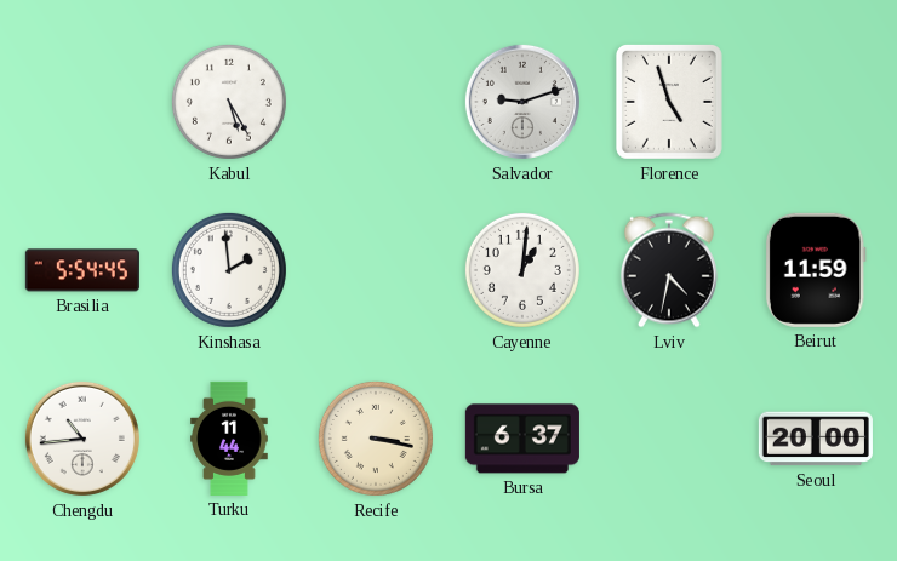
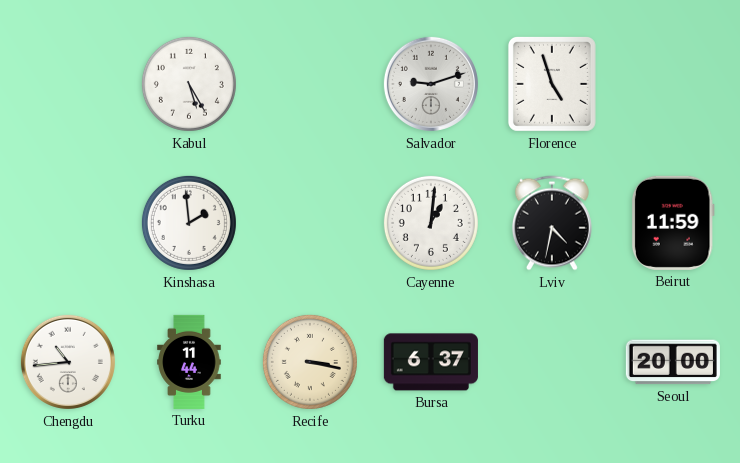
Brasilia: 5:54 -> none (82, 270)
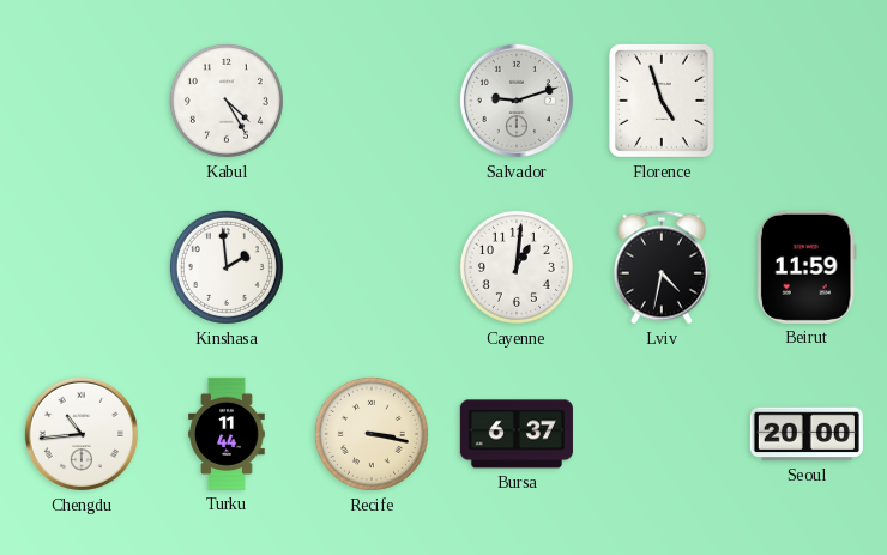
Kabul: 5:25 -> 4:25 (227, 101)
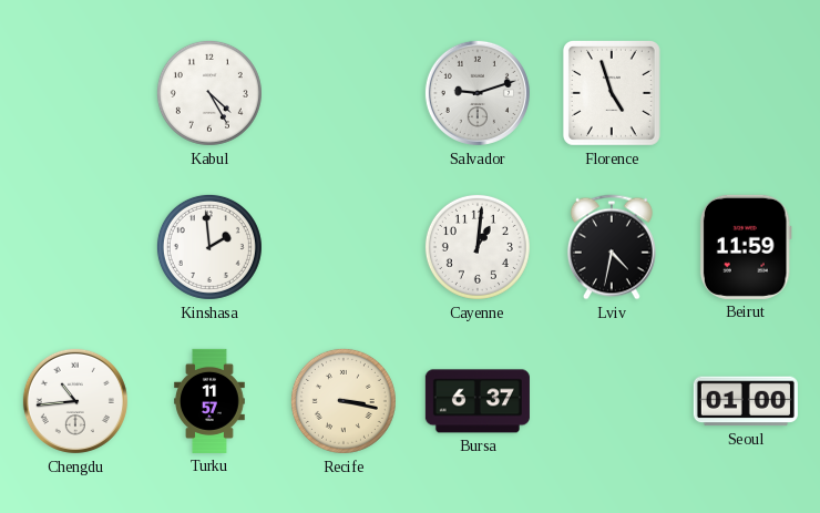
Turku: 11:44 -> 11:57 (209, 401)
Seoul: 20:00 -> 01:00 (746, 401)
